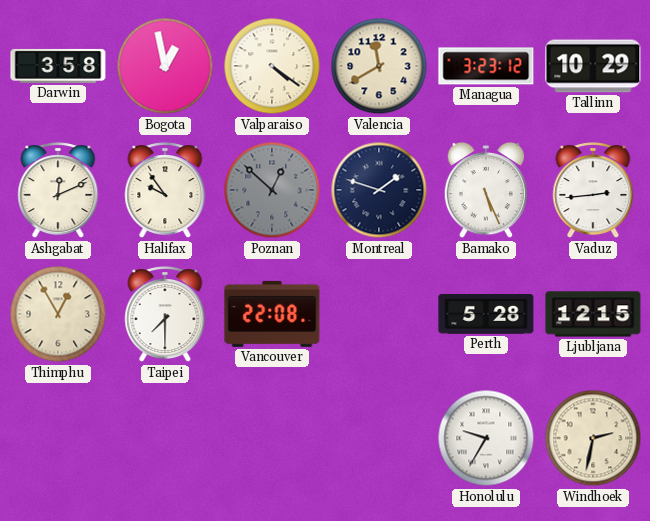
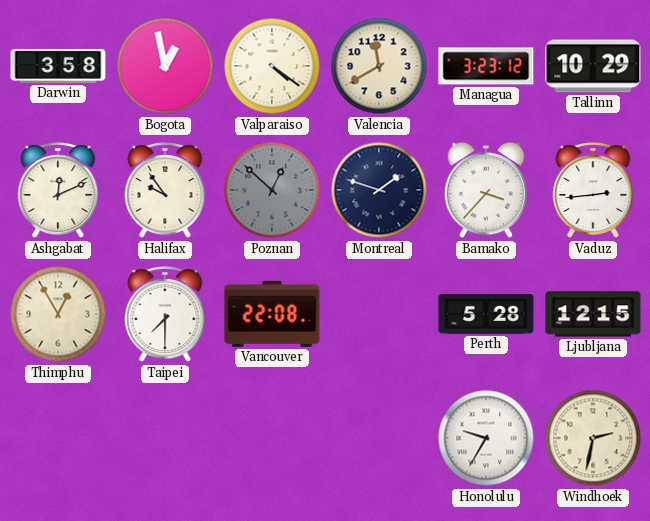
Bamako: 5:26 -> 3:37 (486, 190)
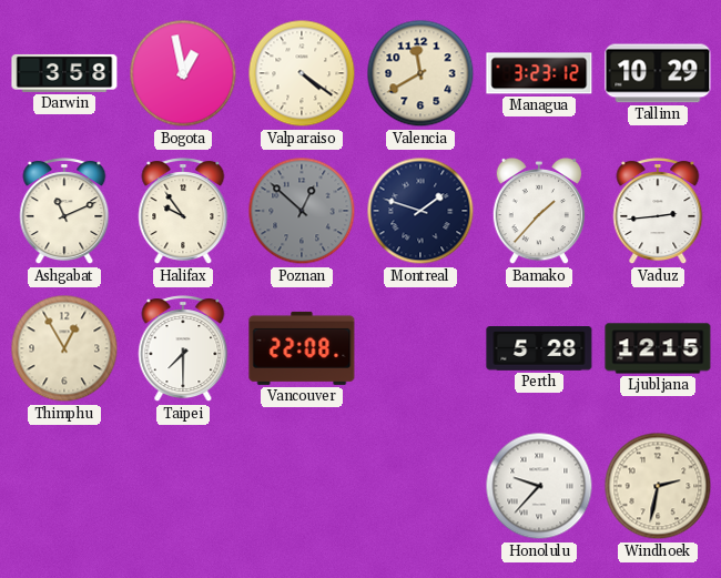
Ashgabat: 12:11 -> 11:11 (64, 212)
Bamako: 3:37 -> 1:37 (539, 211)
Honolulu: 9:35 -> 9:37 (539, 486)
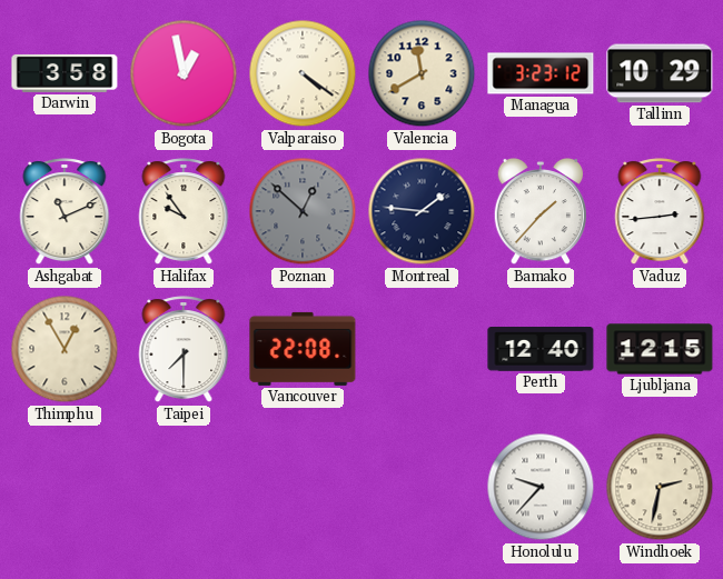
Montreal: 1:48 -> 1:46 (422, 211)
Perth: 5:28 -> 12:40 (541, 350)
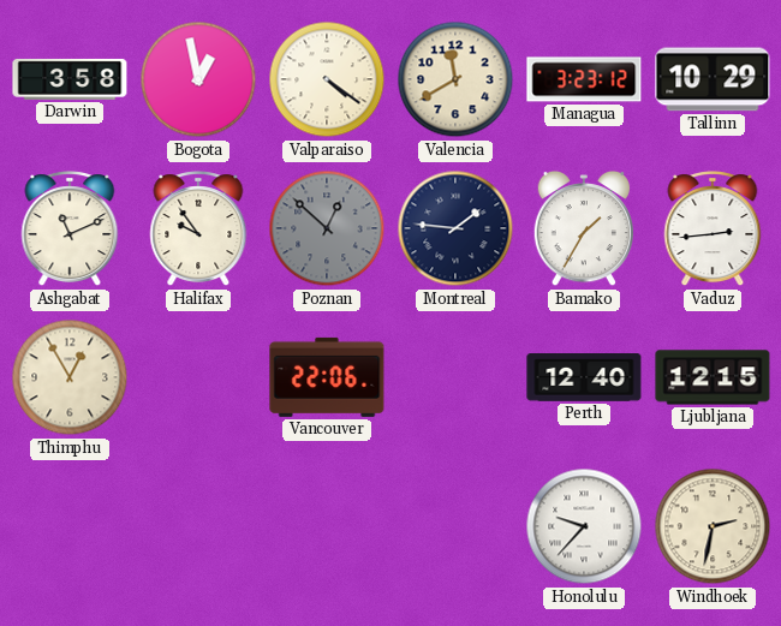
Bamako: 1:37 -> 1:35 (584, 228)
Taipei: 7:30 -> none (184, 350)
Vancouver: 22:08 -> 22:06 (327, 377)
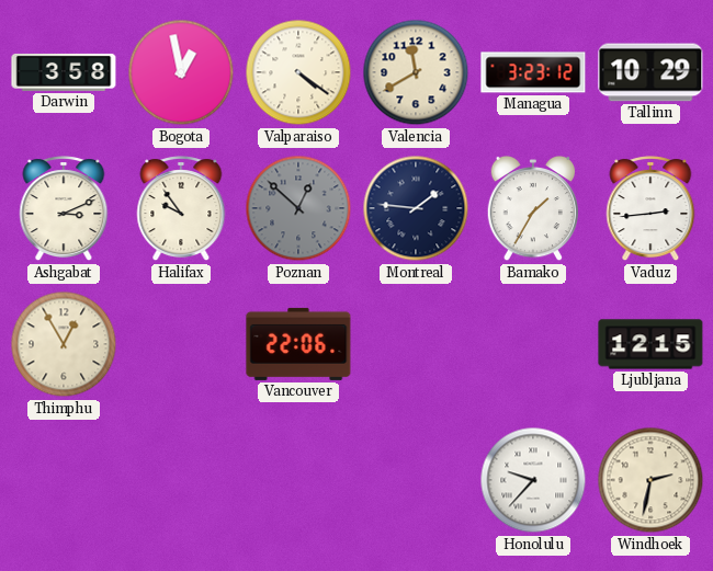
Ashgabat: 11:11 -> 3:11 (64, 209)
Perth: 12:40 -> none (584, 378)
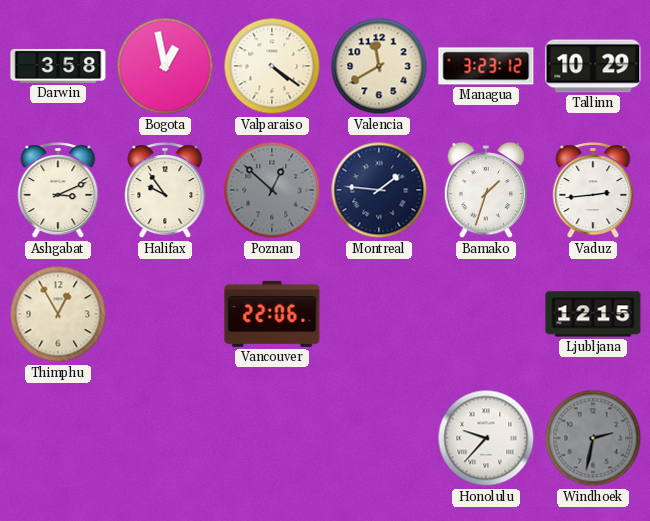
Bamako: 1:35 -> 1:33 (486, 190)
Windhoek dial: cream -> grey (593, 438)
